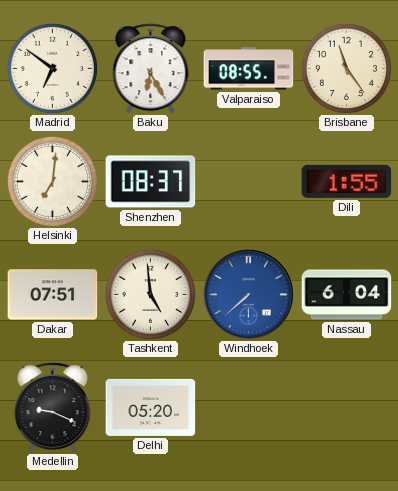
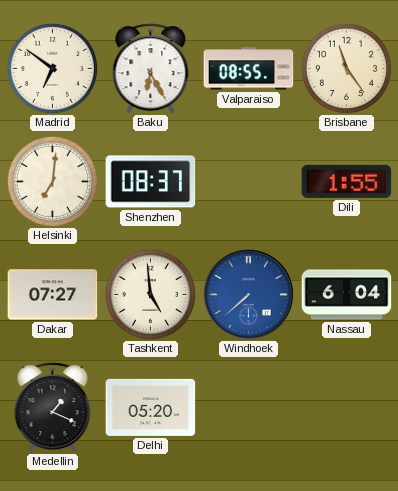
Dakar: 07:51 -> 07:27 (53, 295)
Medellin: 9:19 -> 1:19 (53, 408)
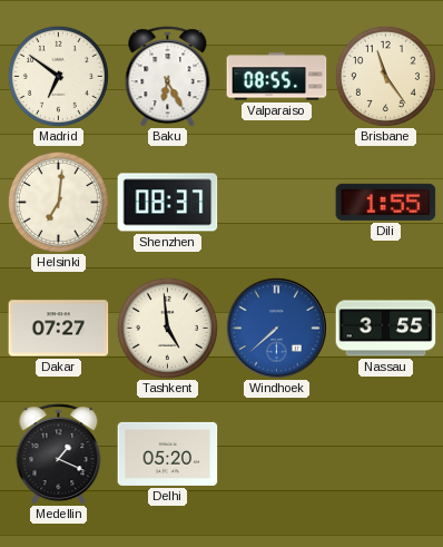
Nassau: 6:04 -> 3:55 (386, 329)
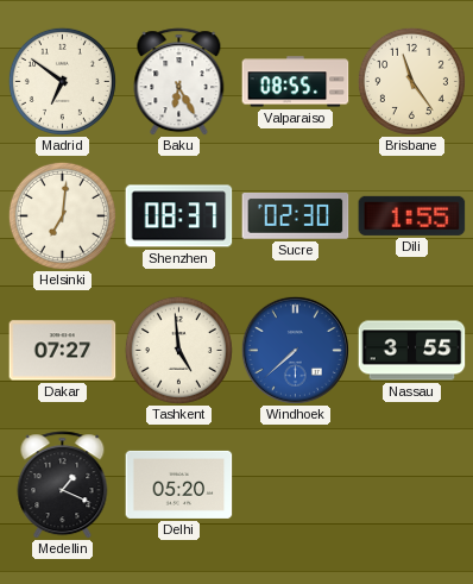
Sucre: none -> 02:30 (296, 215)
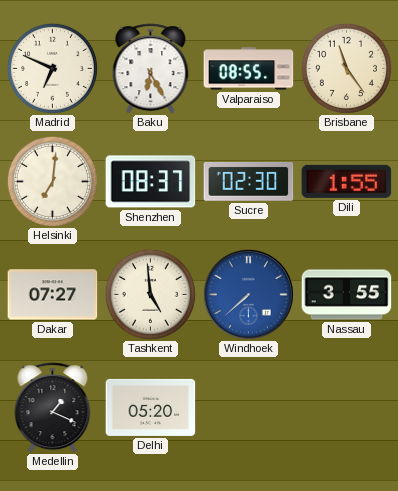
Madrid: 6:51 -> 6:49 (52, 68)
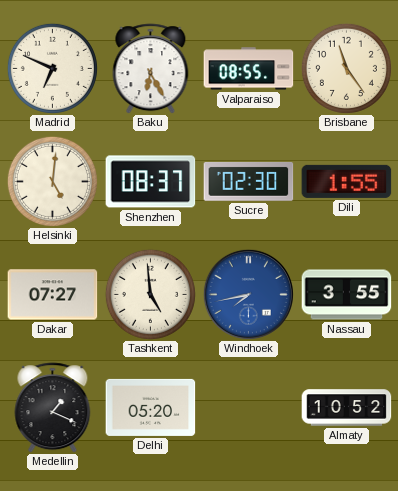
Helsinki: 7:01 -> 5:01 (52, 181)
Windhoek: 7:38 -> 7:43 (248, 294)
Almaty: none -> 10:52 (347, 408)
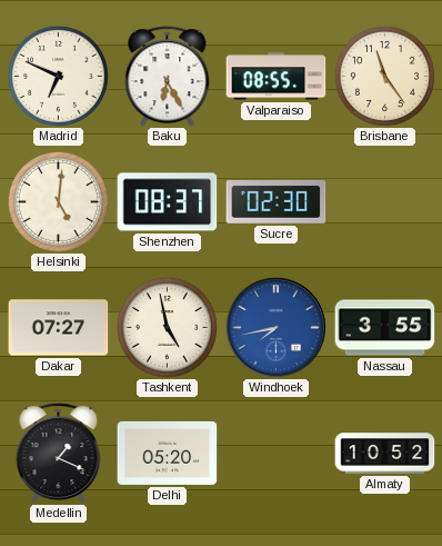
Dili: 1:55 -> none (347, 181)
Tashkent: 4:59 -> 4:58 (167, 327)
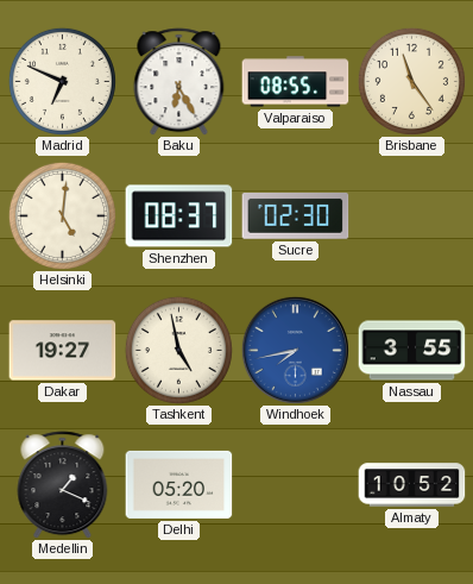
Dakar: 07:27 -> 19:27 (63, 351)
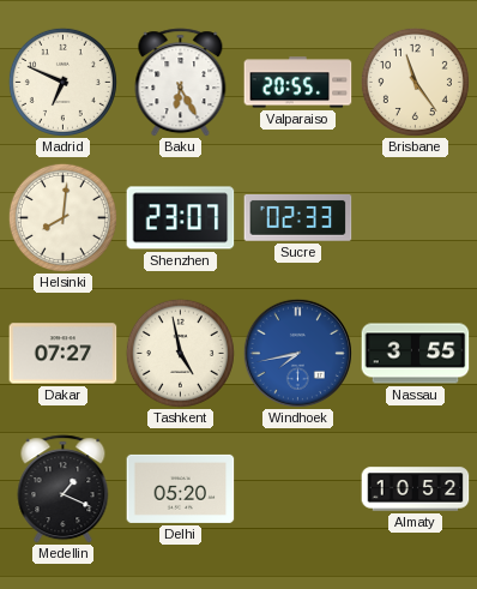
Valparaiso: 08:55 -> 20:55 (298, 83)
Helsinki: 5:01 -> 8:01 (62, 217)
Shenzhen: 08:37 -> 23:07 (181, 218)
Sucre: 02:30 -> 02:33 (298, 217)
Dakar: 19:27 -> 07:27 (64, 354)
